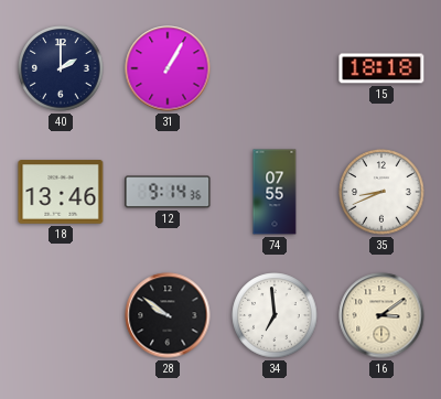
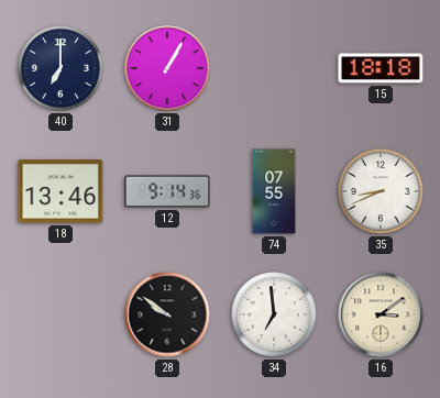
40: 2:00 -> 7:00 (61, 68)
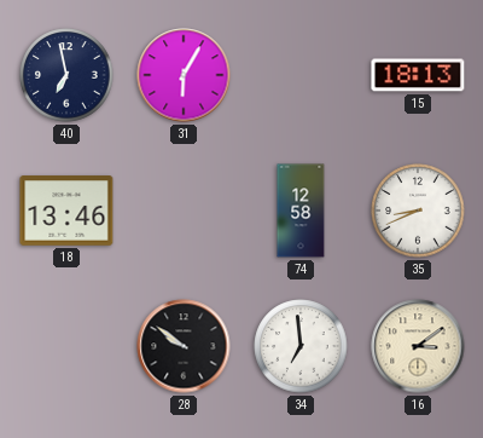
40: 7:00 -> 6:58 (66, 75)
31: 1:05 -> 6:05 (184, 75)
15: 18:18 -> 18:13 (418, 75)
12: 9:14 -> none (167, 191)
74: 07:55 -> 12:58 (301, 211)
